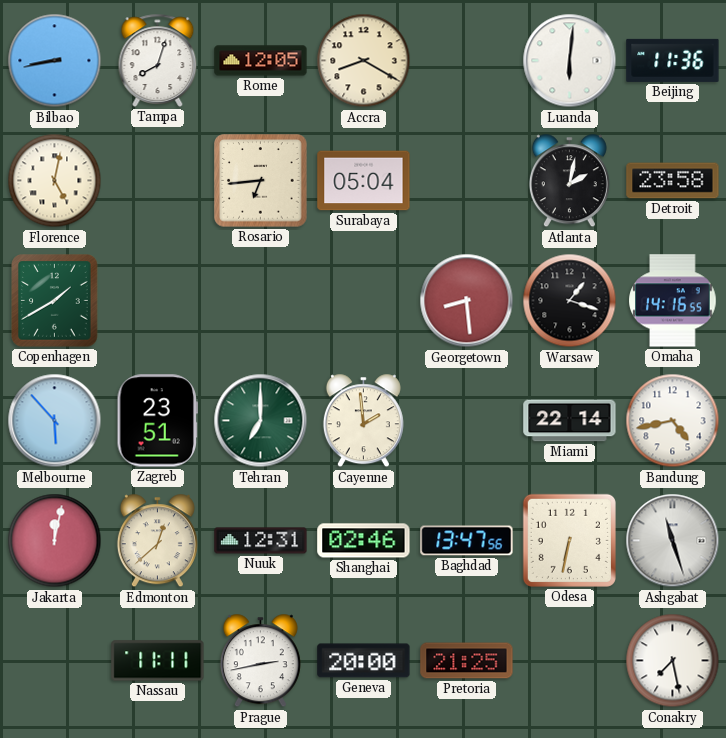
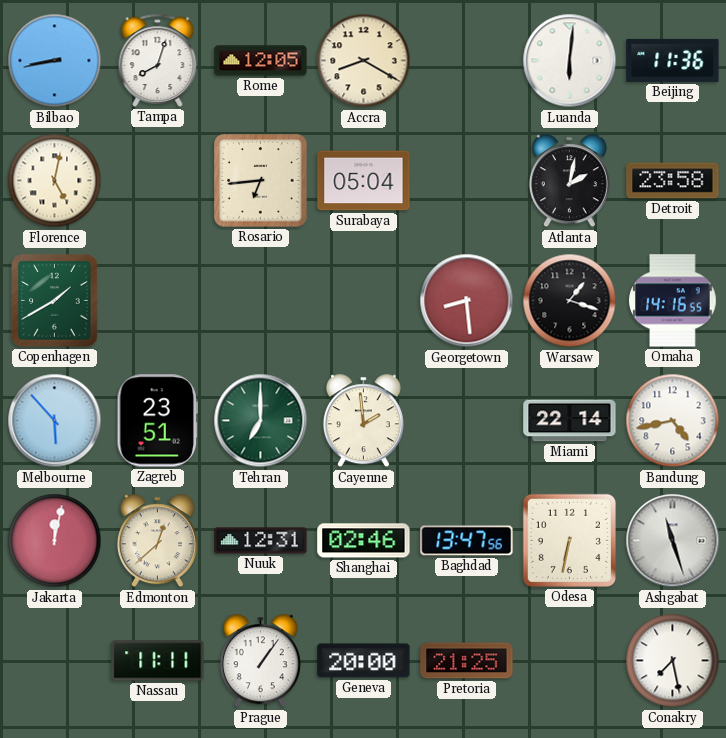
Prague: 2:43 -> 1:06 (260, 661)
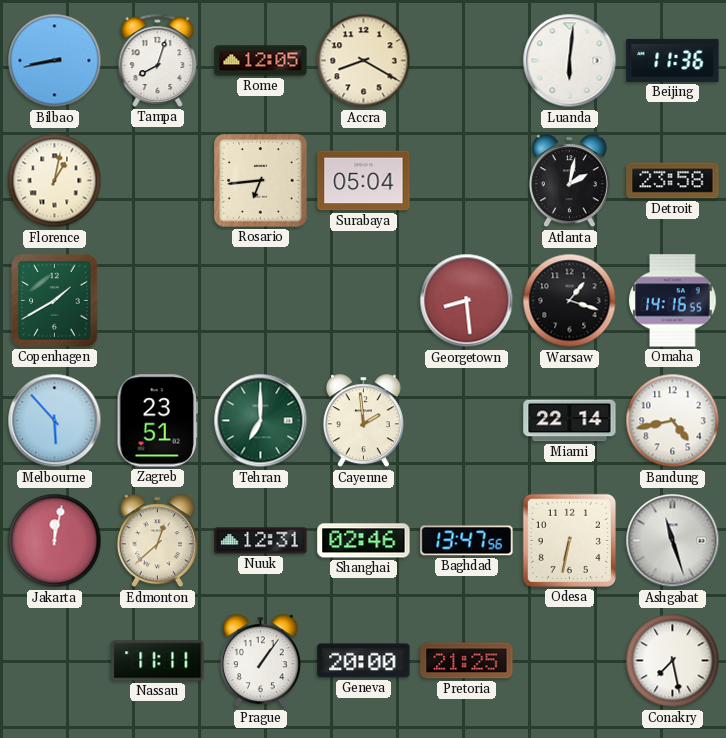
Florence: 5:02 -> 1:02 (55, 181)
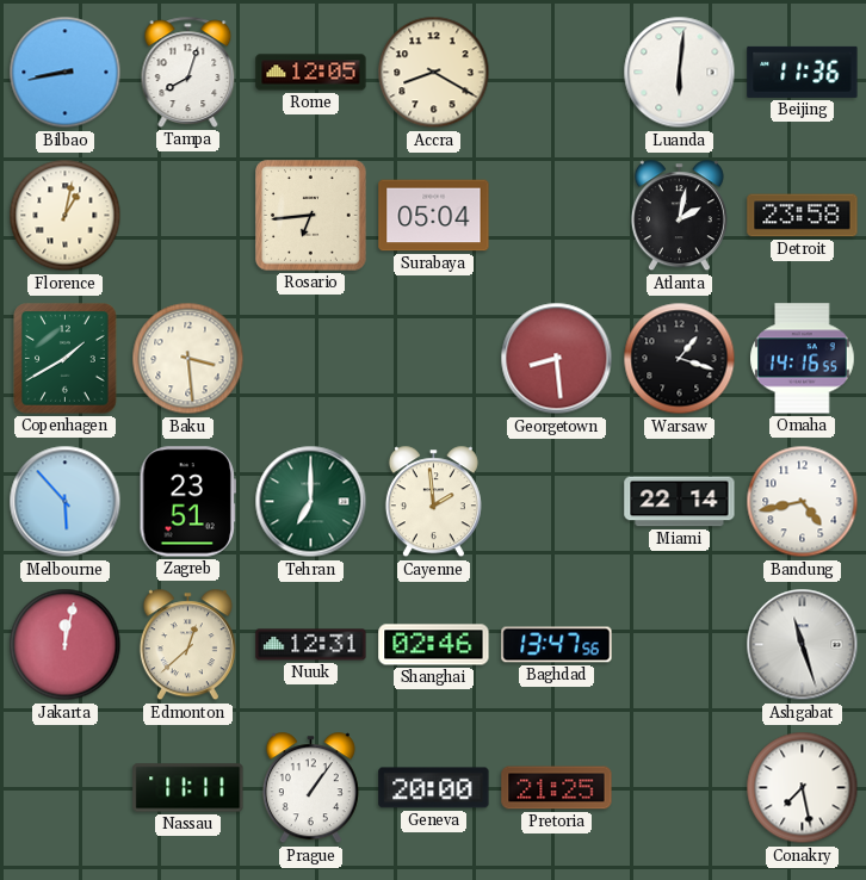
Baku: none -> 3:29 (188, 359)
Odesa: 6:32 -> none (569, 540)
